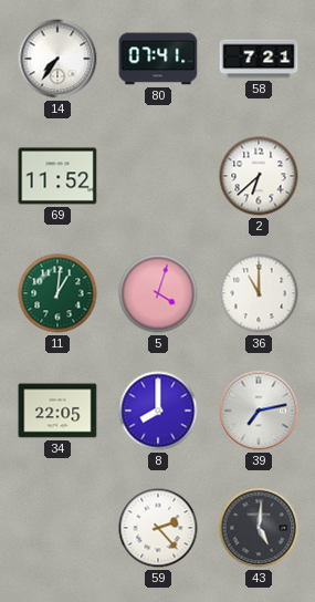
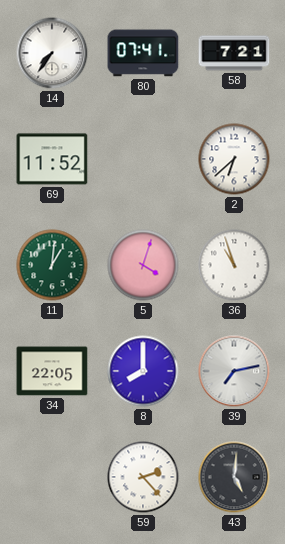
36: 11:00 -> 10:57 (234, 265)
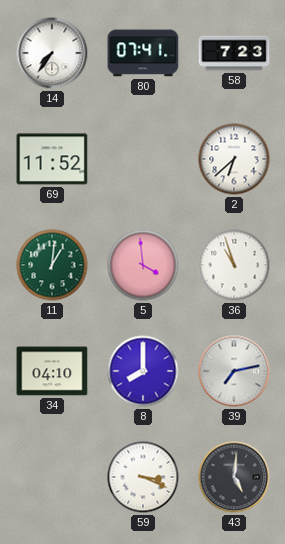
58: 7:21 -> 7:23 (234, 53)
5: 4:03 -> 3:59 (143, 265)
34: 22:05 -> 04:10 (52, 371)
59: 2:23 -> 3:19 (143, 477)
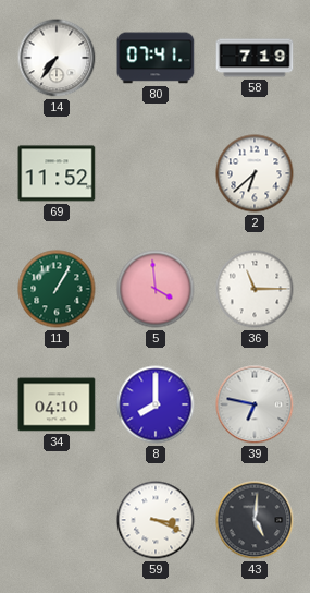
58: 7:23 -> 7:19 (255, 58)
11: 1:01 -> 1:05 (57, 289)
36: 10:57 -> 11:15 (255, 289)
39: 7:13 -> 6:47 (255, 404)
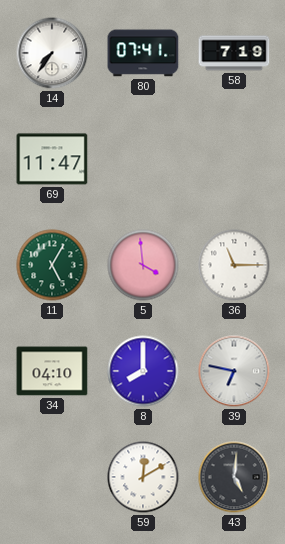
69: 11:52 -> 11:47 (52, 159)
2: 6:38 -> none (255, 173)
11: 1:05 -> 5:05 (52, 265)
59: 3:19 -> 12:10 (143, 477)
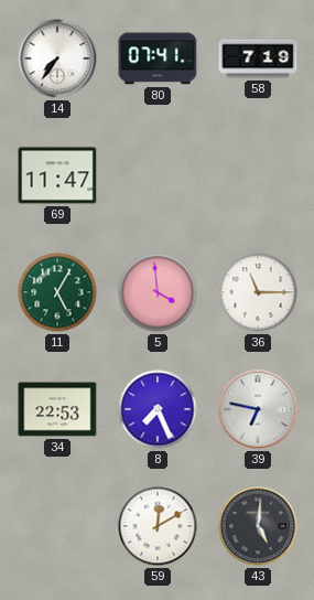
34: 04:10 -> 22:53 (57, 409)
8: 8:00 -> 7:26 (158, 409)
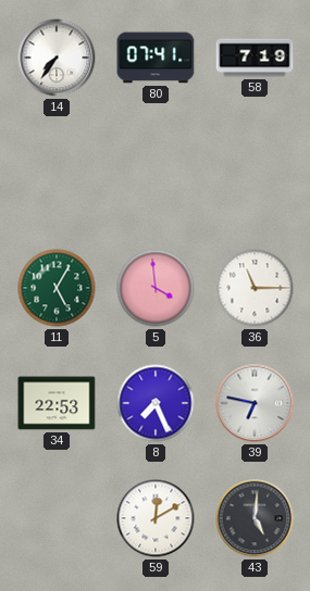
69: 11:47 -> none (57, 175)
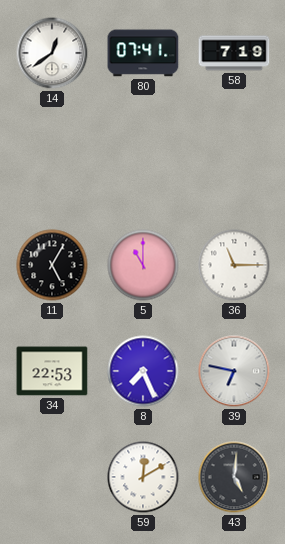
14: 7:36 -> 12:39 (52, 53)
11 dial: green -> black (52, 265)
5: 3:59 -> 11:00 (143, 265)
